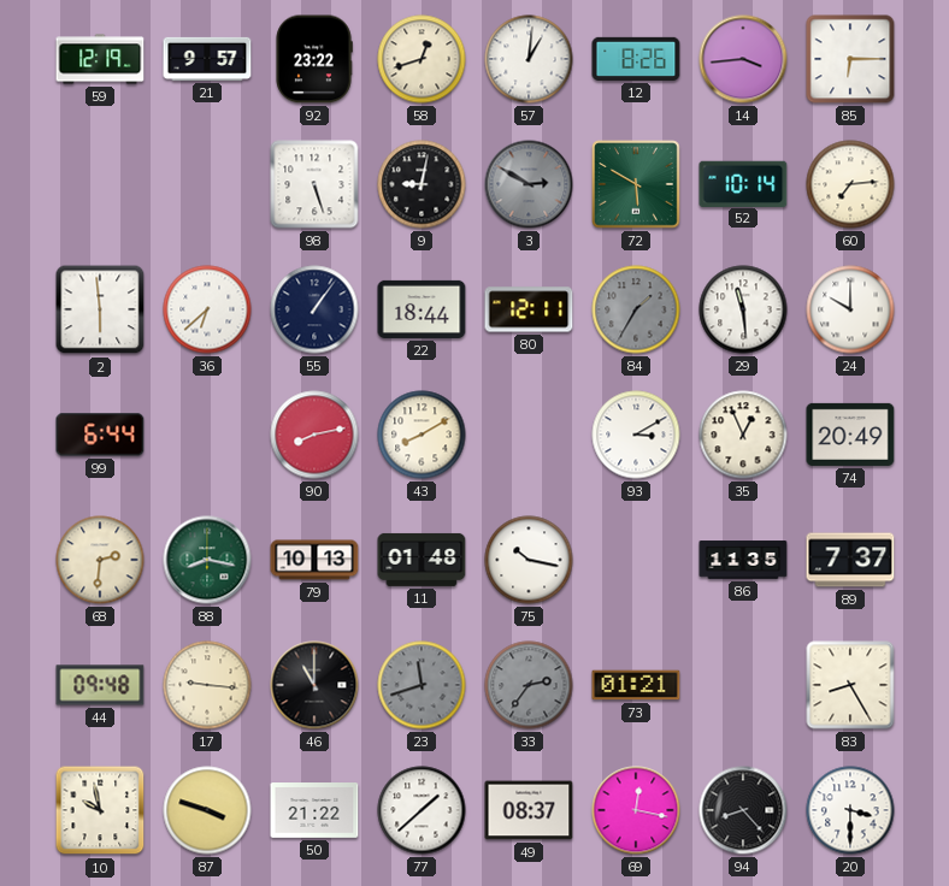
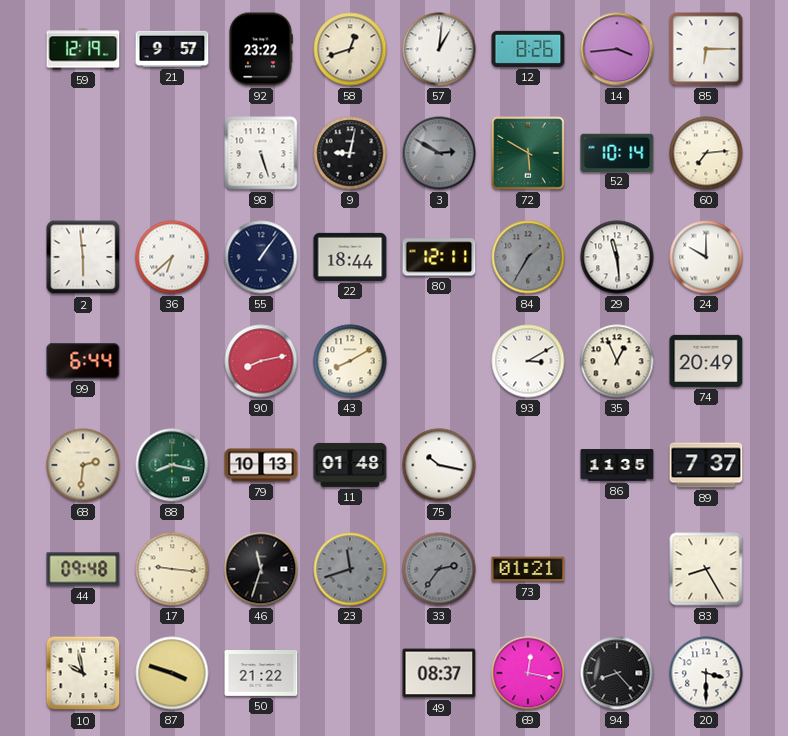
46: 11:00 -> 11:33 (261, 569)
77: 1:38 -> none (422, 810)
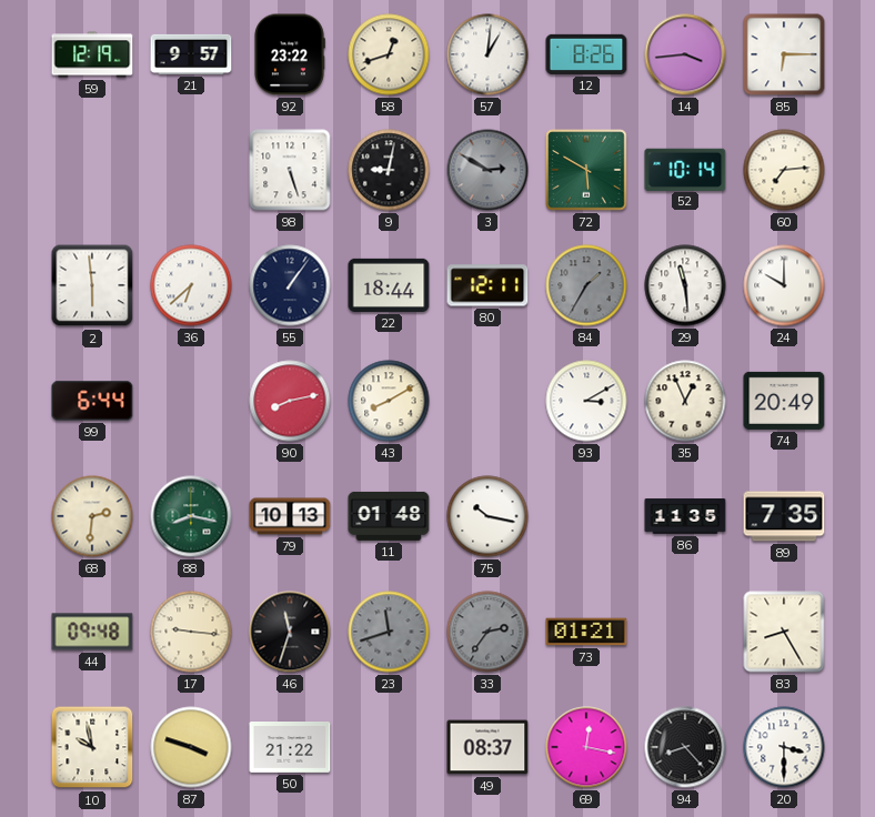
89: 7:37 -> 7:35 (784, 516)
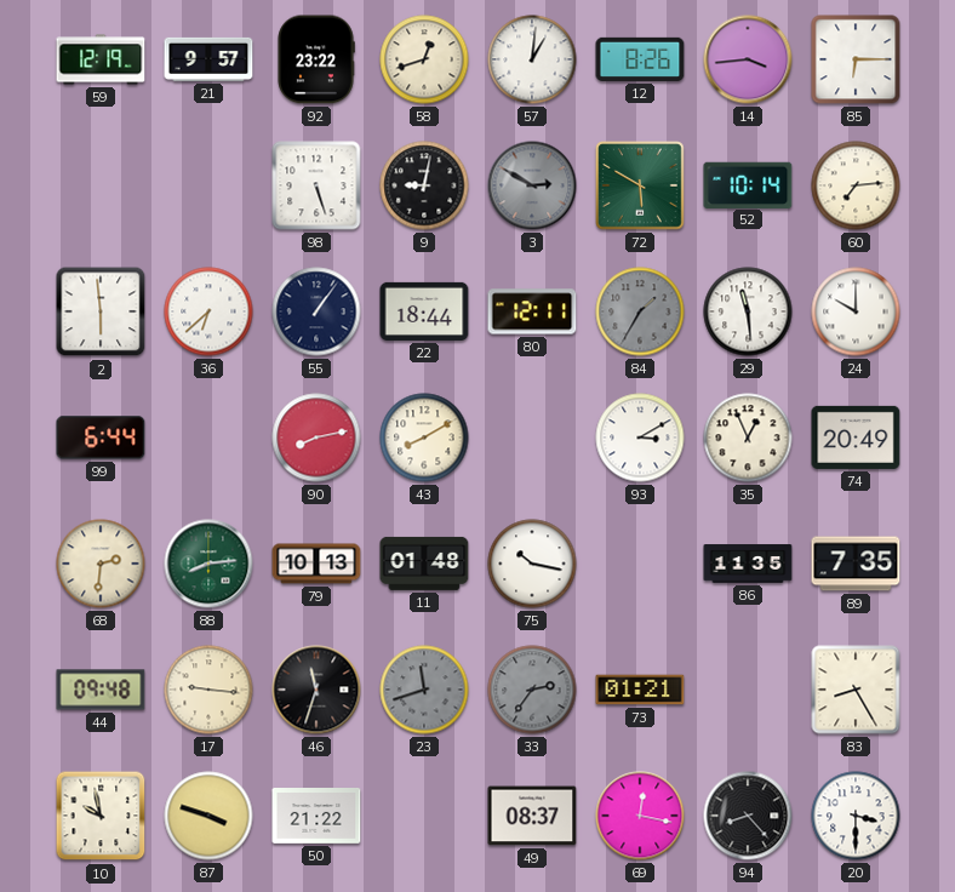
88: 8:17 -> 8:14 (208, 564)
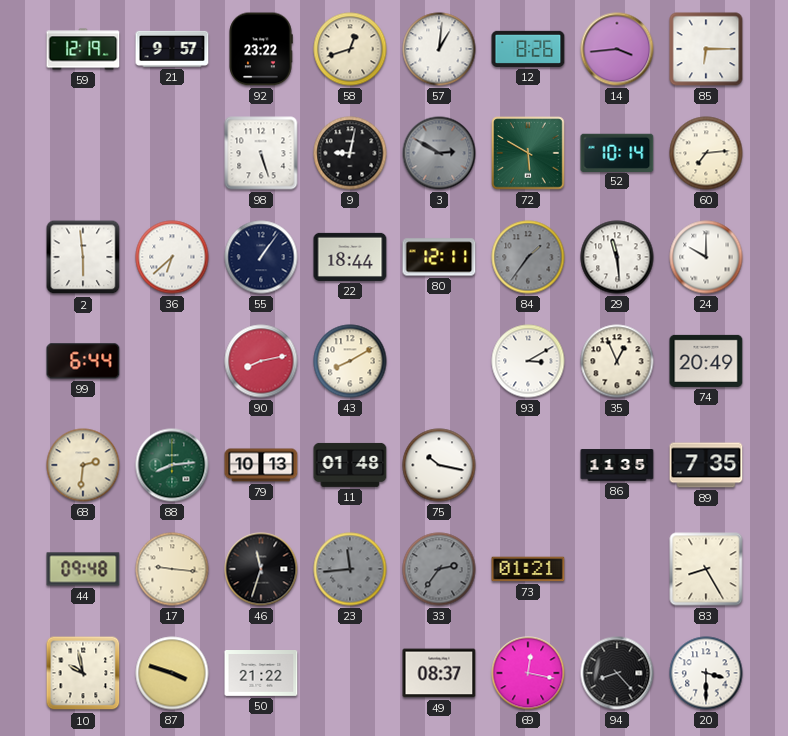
84: 1:35 -> 1:36 (528, 257)
23: 11:42 -> 11:44 (350, 569)
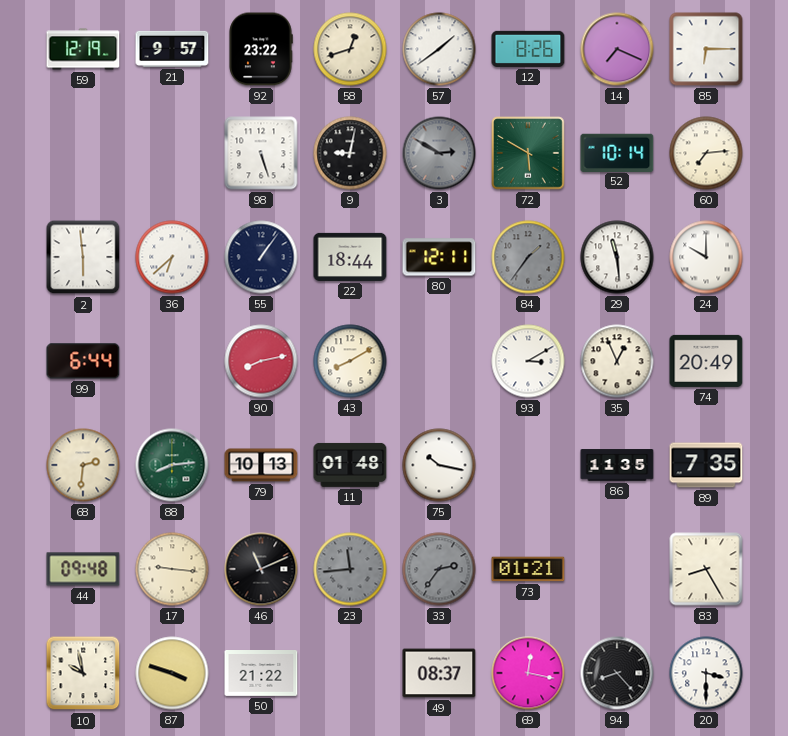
57: 1:01 -> 1:39 (439, 49)
14: 3:44 -> 7:19 (617, 49)
46: 11:33 -> 11:11 (261, 569)
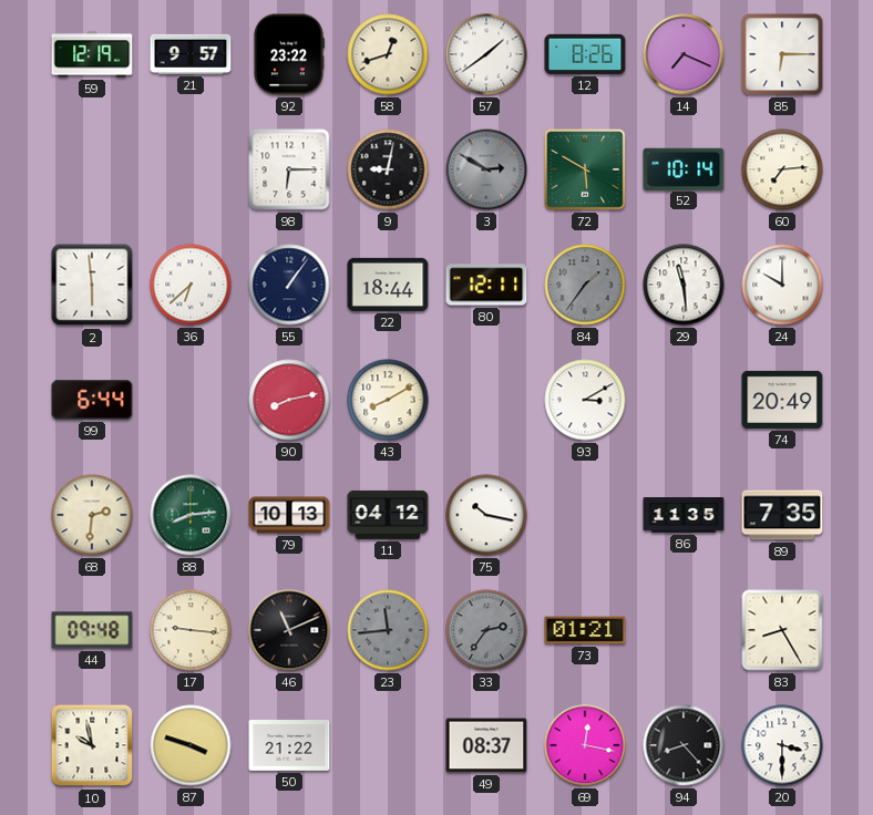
98: 5:27 -> 6:15 (289, 169)
35: 12:56 -> none (617, 361)
11: 01:48 -> 04:12 (388, 515)
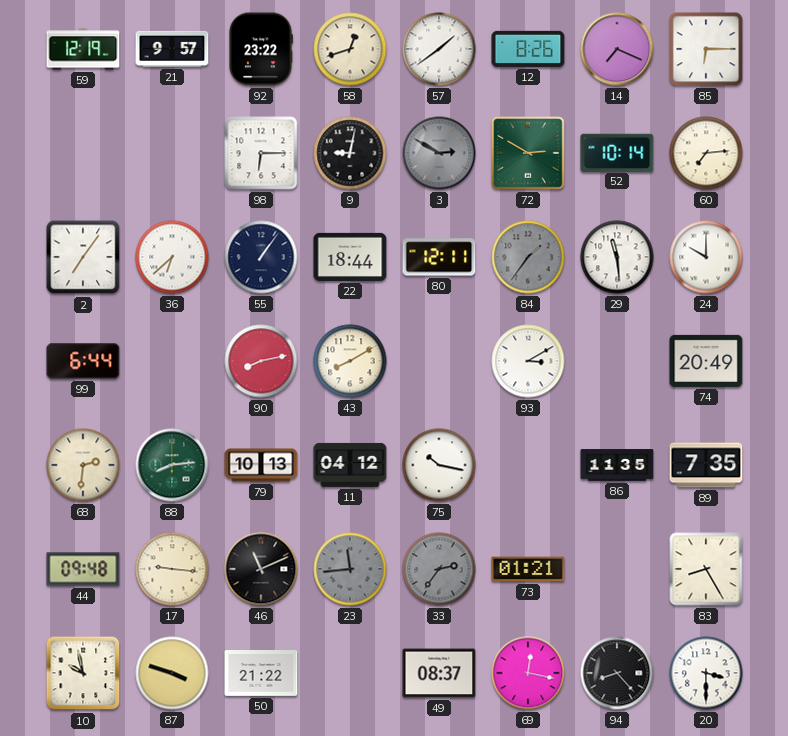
72: 5:50 -> 2:50 (528, 153)
2: 5:59 -> 7:06 (83, 257)
